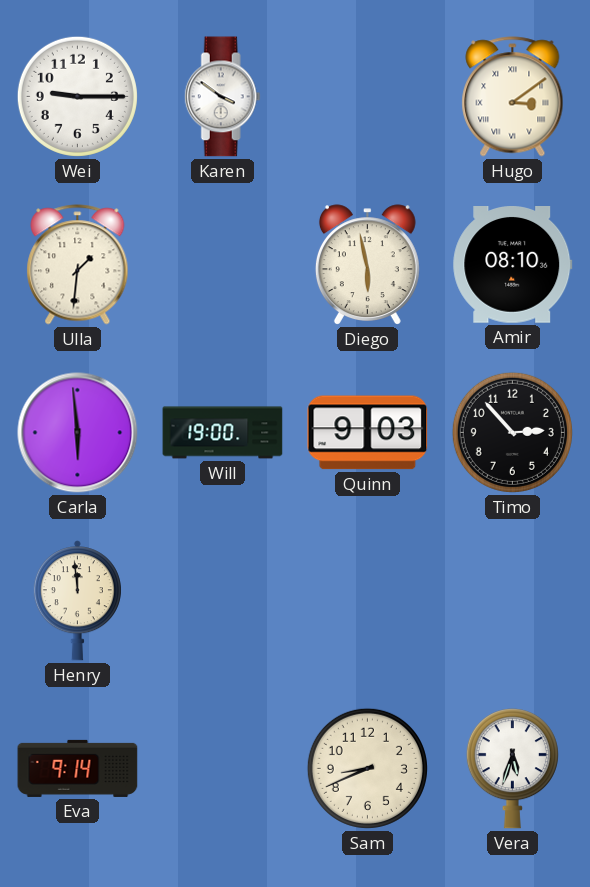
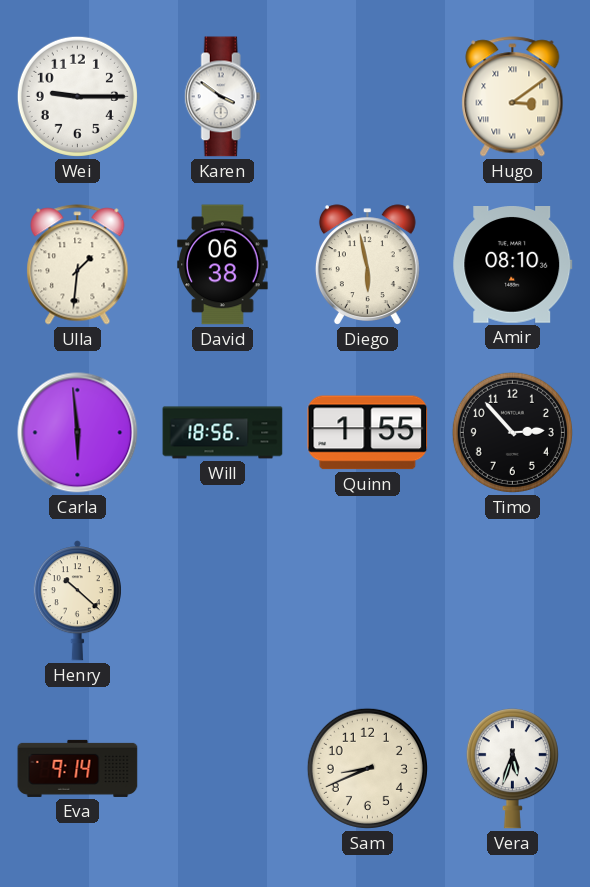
David: none -> 06:38 (223, 265)
Will: 19:00 -> 18:56 (223, 433)
Quinn: 9:03 -> 1:55 (368, 433)
Henry: 11:59 -> 10:22 (77, 601)
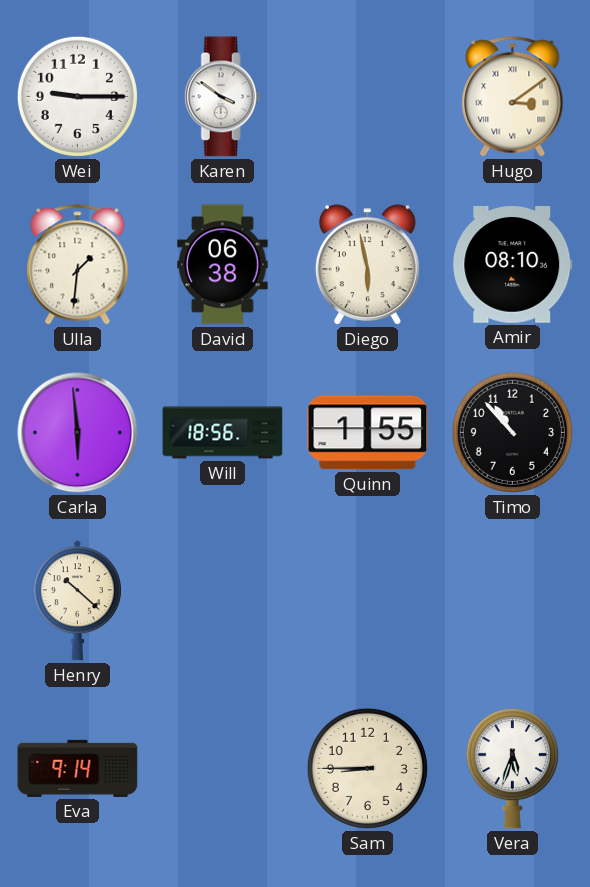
Timo: 2:53 -> 10:53 (512, 432)
Sam: 8:41 -> 8:45 (367, 768)
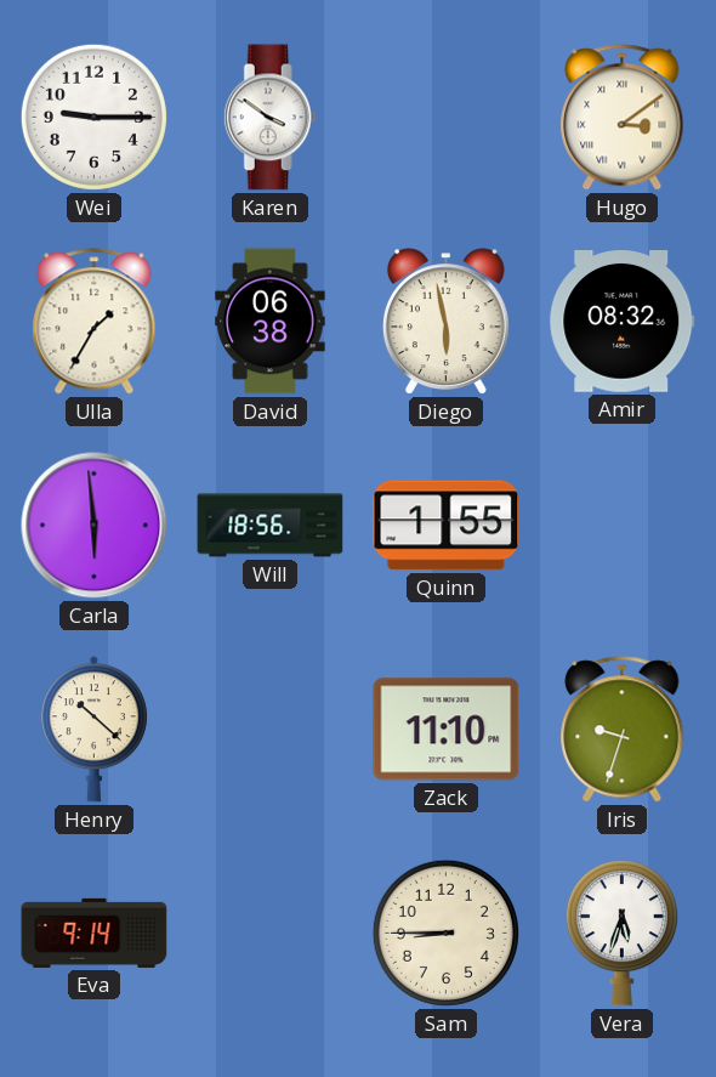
Ulla: 1:31 -> 1:35 (95, 322)
Amir: 08:10 -> 08:32 (623, 322)
Timo: 10:53 -> none (512, 432)
Zack: none -> 11:10 (447, 730)
Iris: none -> 9:33 (623, 730)
